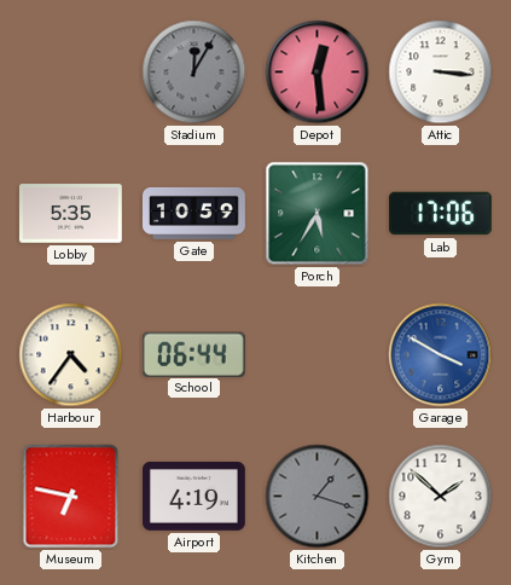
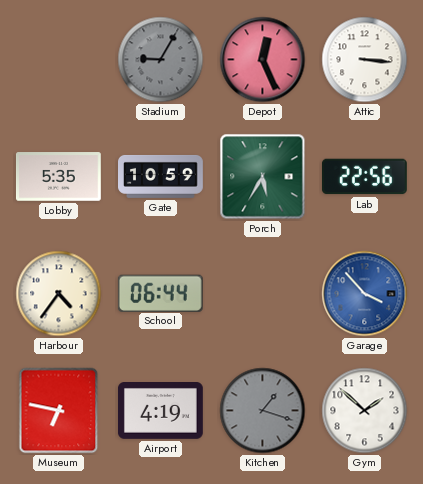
Stadium: 12:05 -> 9:05 (161, 60)
Depot: 12:29 -> 12:26 (263, 60)
Lab: 17:06 -> 22:56 (364, 177)
Garage: 3:50 -> 3:53 (365, 294)
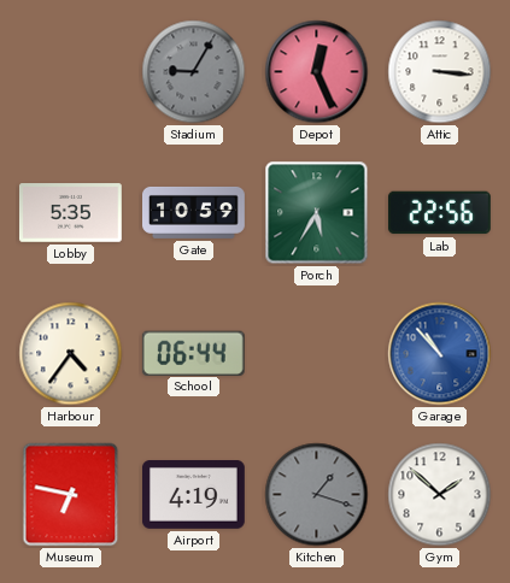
Garage: 3:53 -> 10:53 (440, 354)
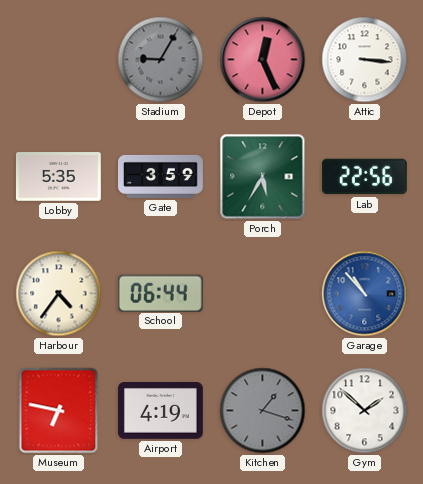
Gate: 10:59 -> 3:59 (161, 176)
